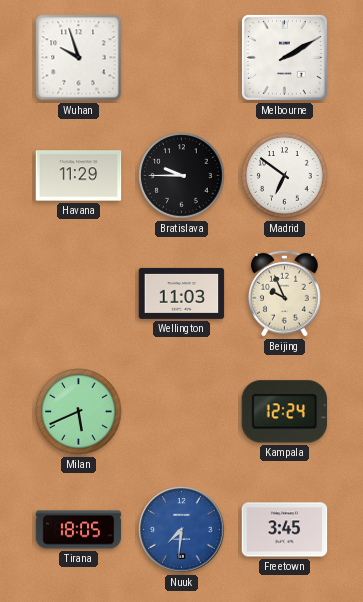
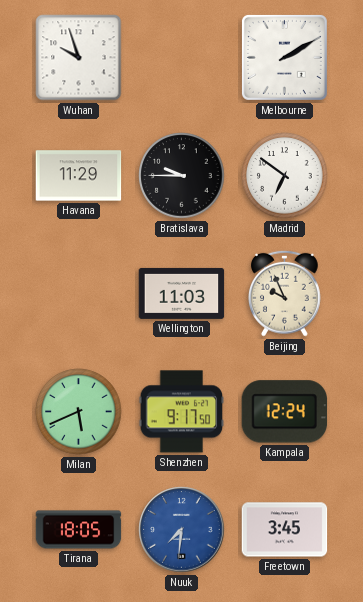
Shenzhen: none -> 9:17 (182, 412)
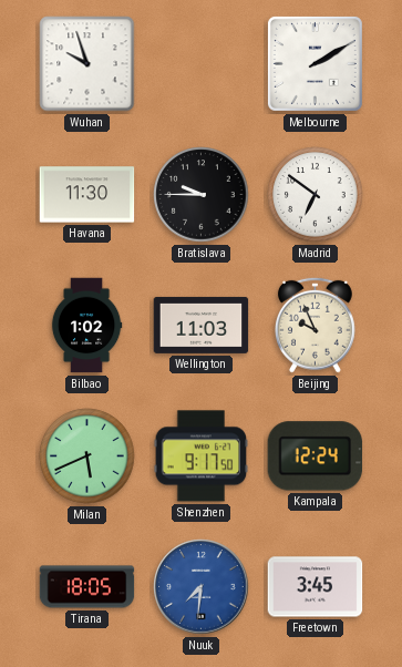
Havana: 11:29 -> 11:30 (87, 195)
Bilbao: none -> 1:02 (86, 326)
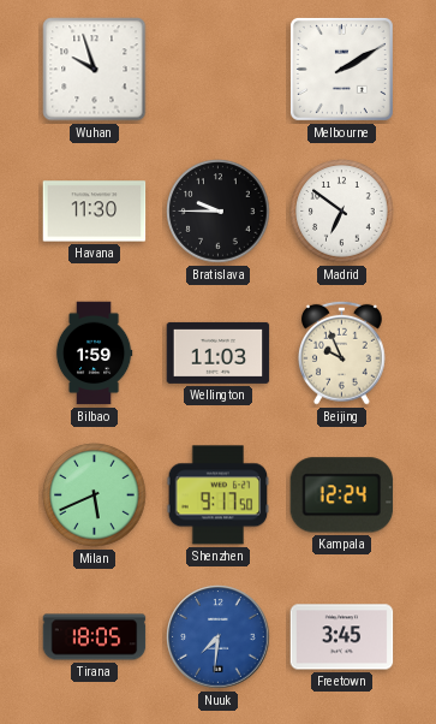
Bilbao: 1:02 -> 1:59 (94, 354)
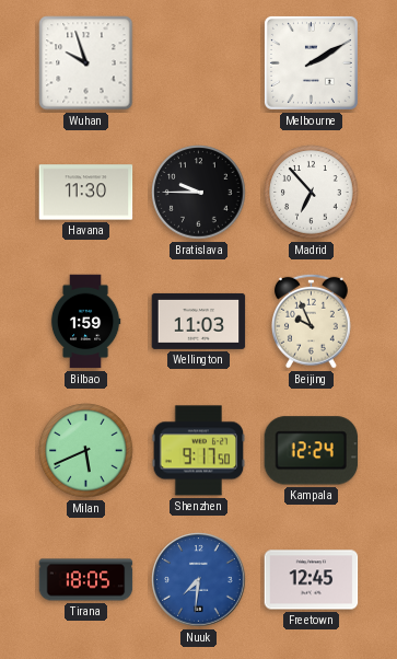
Madrid: 6:51 -> 6:53 (312, 193)
Freetown: 3:45 -> 12:45 (312, 580)
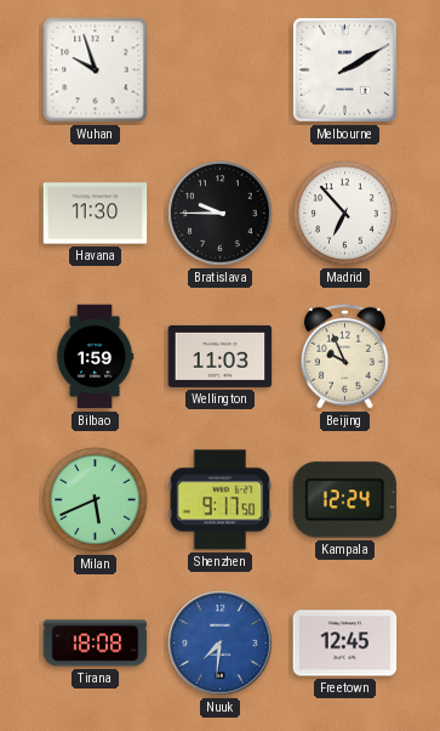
Tirana: 18:05 -> 18:08 (96, 644)
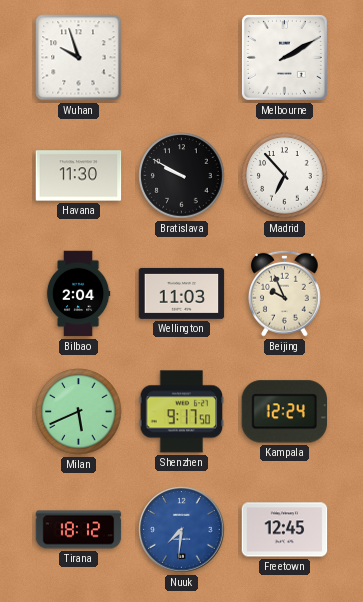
Bratislava: 9:45 -> 9:50 (182, 176)
Bilbao: 1:59 -> 2:04 (78, 294)
Tirana: 18:08 -> 18:12 (79, 530)
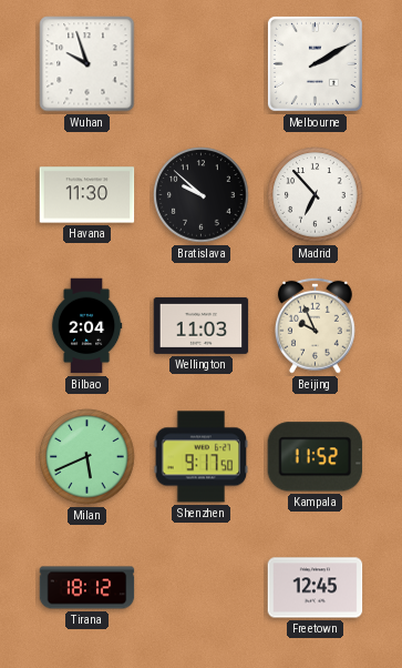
Bratislava: 9:50 -> 9:52 (202, 195)
Kampala: 12:24 -> 11:52 (316, 457)
Nuuk: 7:31 -> none (182, 530)
